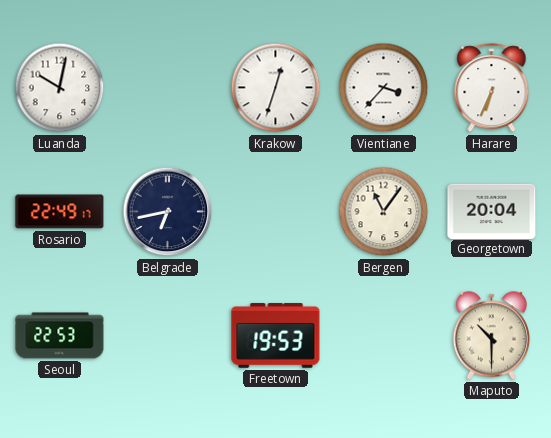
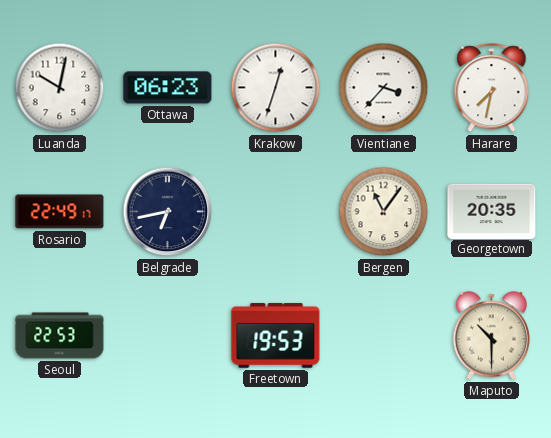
Ottawa: none -> 06:23 (168, 88)
Harare: 6:34 -> 7:32 (492, 88)
Georgetown: 20:04 -> 20:35 (492, 211)
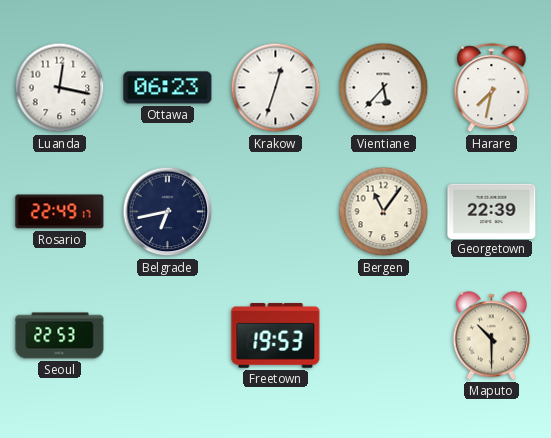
Luanda: 10:02 -> 12:17 (60, 88)
Vientiane: 3:37 -> 5:37 (384, 88)
Georgetown: 20:35 -> 22:39 (492, 211)
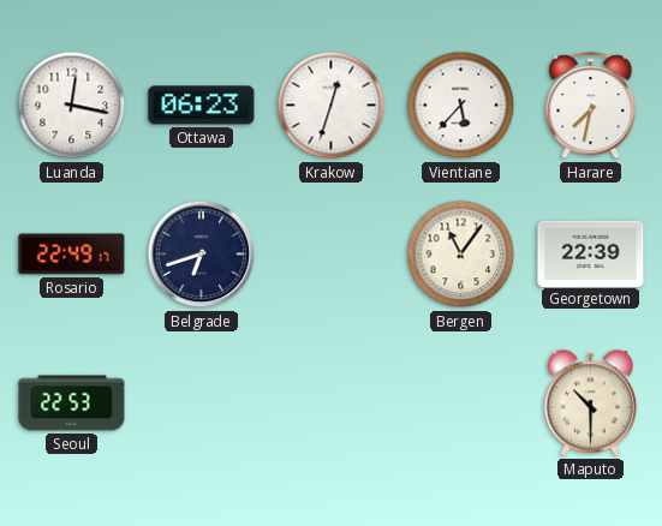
Belgrade: 6:43 -> 6:42 (202, 255)
Freetown: 19:53 -> none (276, 336)
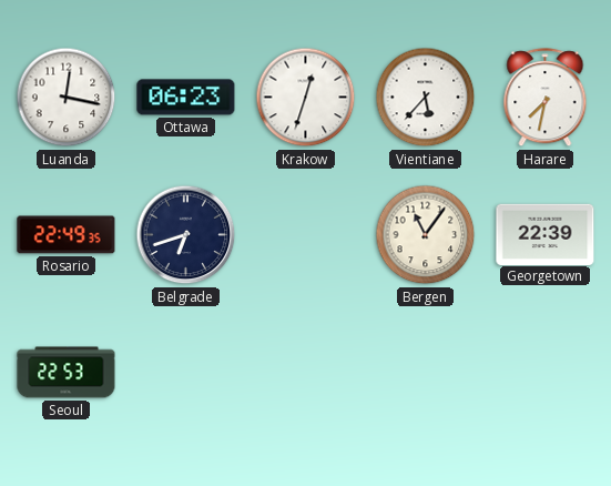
Rosario: 22:49:17 -> 22:49:35 (67, 235)
Maputo: 10:30 -> none (590, 404)
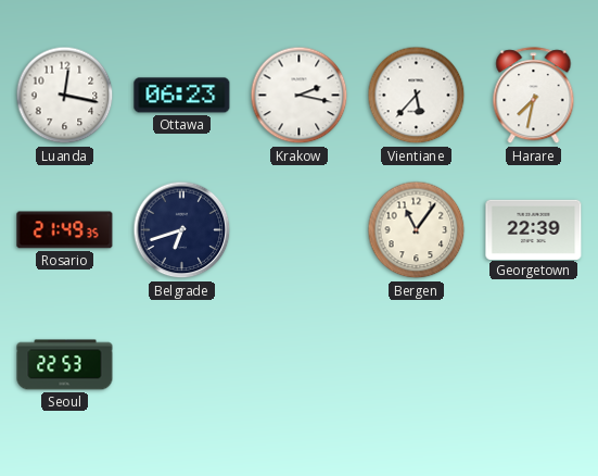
Krakow: 12:33 -> 2:17 (300, 96)
Rosario: 22:49 -> 21:49 (65, 230)
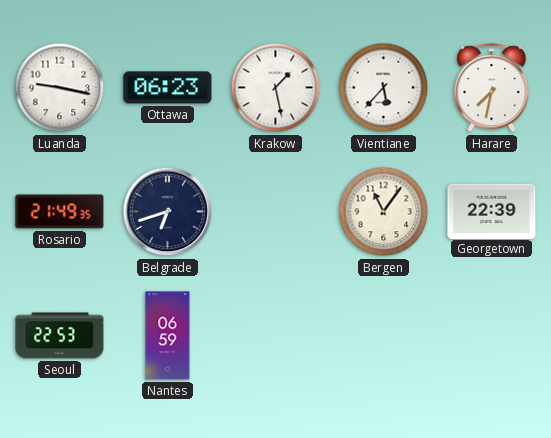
Luanda: 12:17 -> 9:17 (60, 88)
Krakow: 2:17 -> 1:28 (276, 88)
Nantes: none -> 06:59 (168, 336)
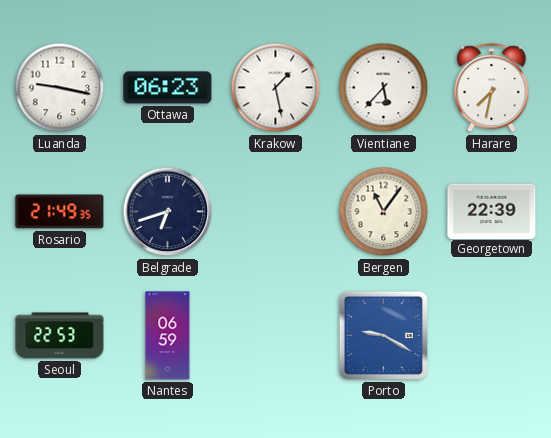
Porto: none -> 9:20 (383, 335)
